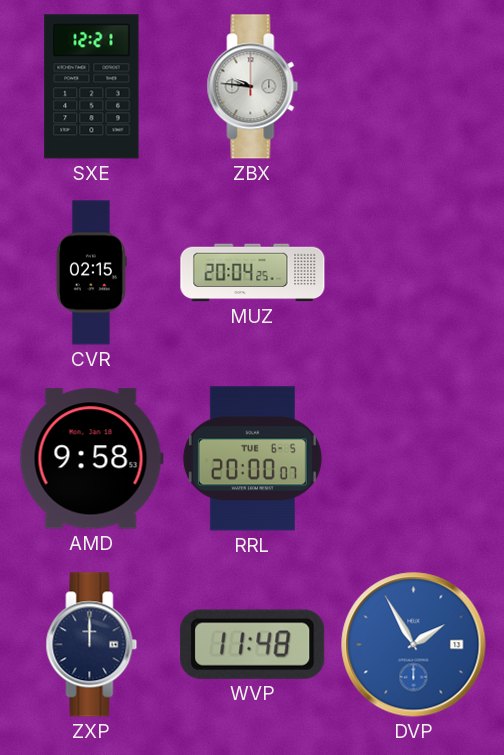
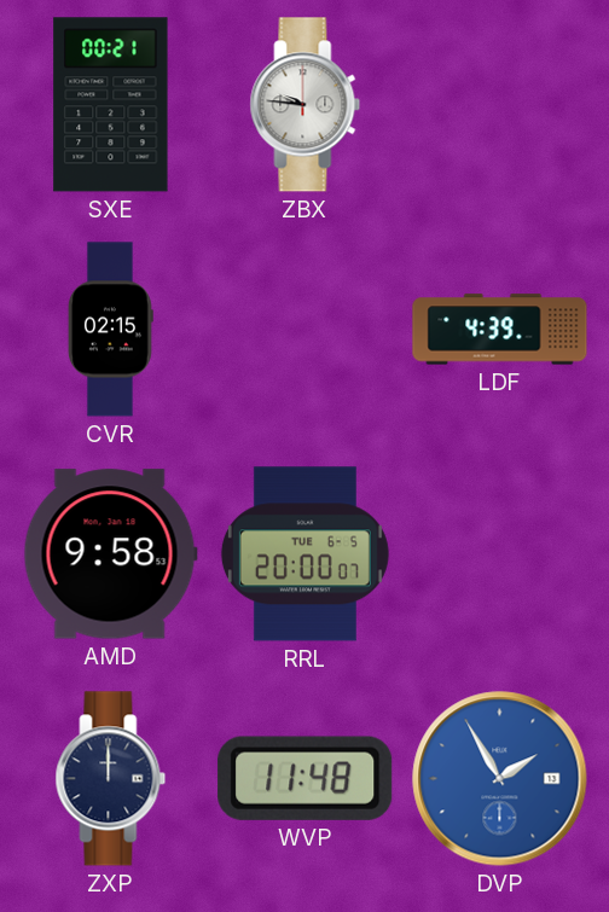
SXE: 12:21 -> 00:21 (111, 105)
MUZ: 20:04 -> none (253, 273)
LDF: none -> 4:39 (500, 330)
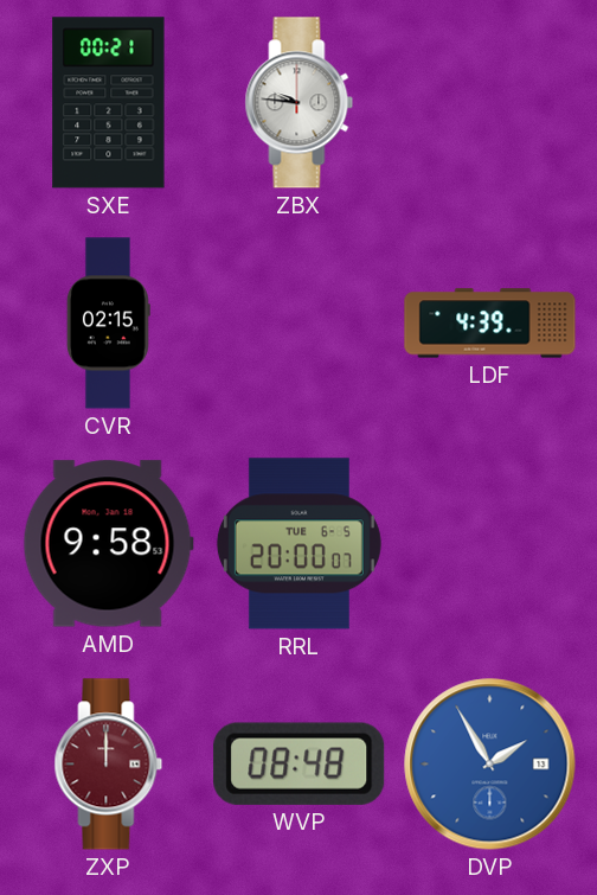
ZXP dial: navy -> burgundy (109, 765)
WVP: 11:48 -> 08:48 (300, 763)
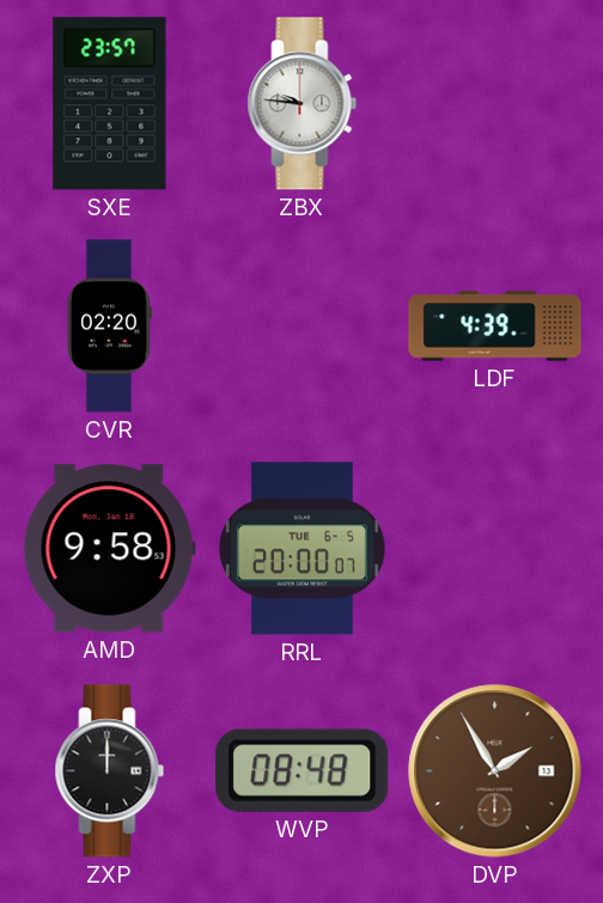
SXE: 00:21 -> 23:57 (110, 104)
CVR: 02:15 -> 02:20 (109, 327)
ZXP dial: burgundy -> black (110, 771)
DVP dial: blue -> brown (495, 771)
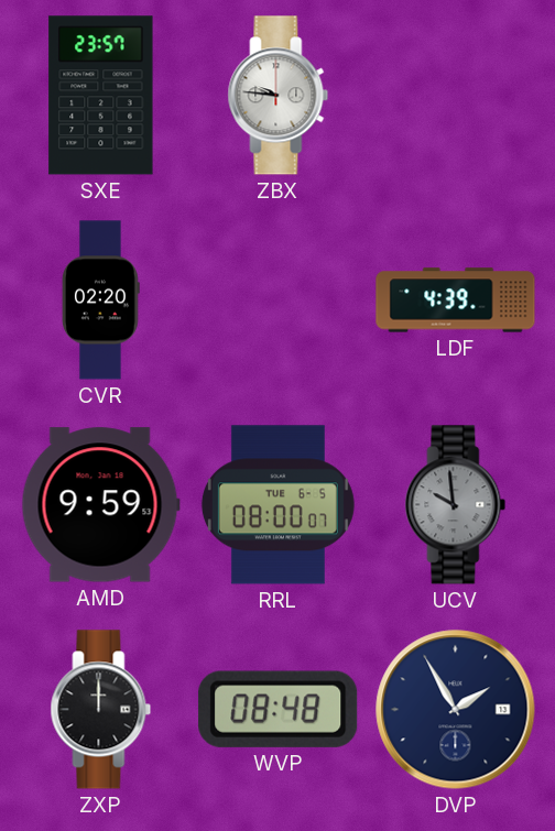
AMD: 9:58 -> 9:59 (100, 505)
RRL: 20:00 -> 08:00 (277, 505)
UCV: none -> 9:59 (456, 505)
DVP dial: brown -> navy (456, 710)
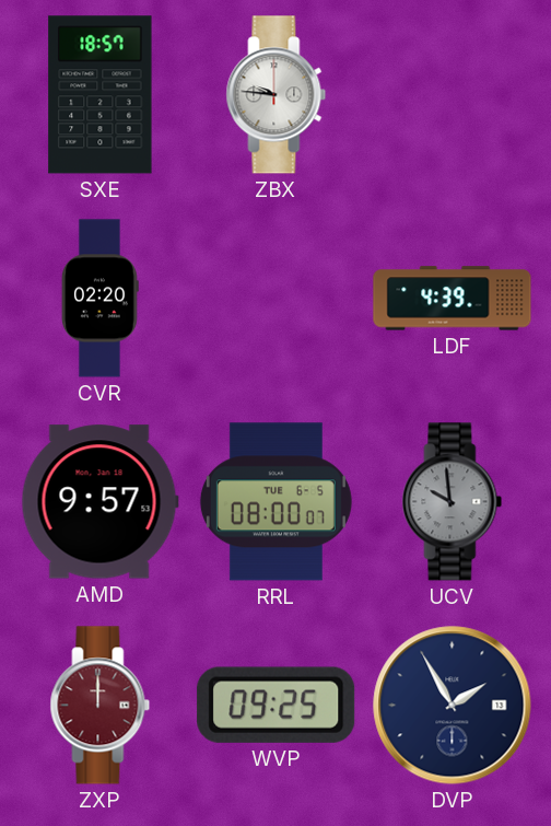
SXE: 23:57 -> 18:57 (101, 95)
AMD: 9:59 -> 9:57 (99, 502)
ZXP dial: black -> burgundy (101, 706)
WVP: 08:48 -> 09:25 (277, 705)
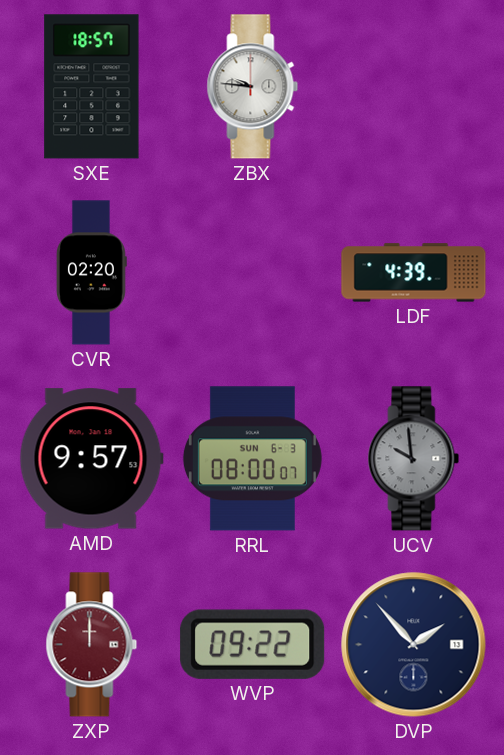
RRL date: TUE 6-5 -> SUN 6-3 (252, 459)
WVP: 09:25 -> 09:22 (253, 644)
DVP: 1:55 -> 1:53 (414, 645)
